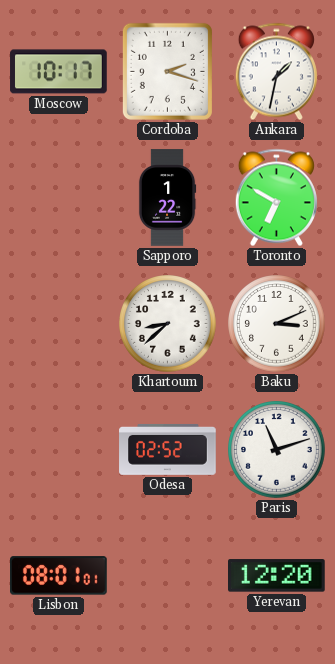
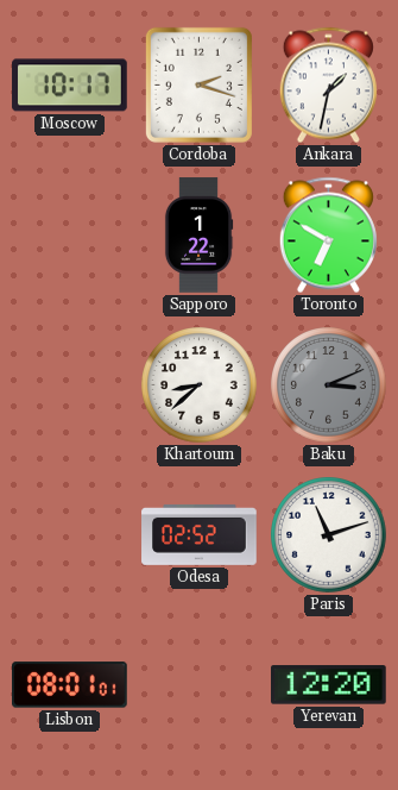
Baku dial: white -> grey (329, 385)
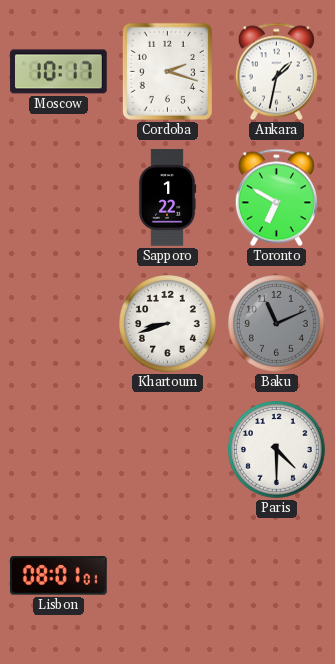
Khartoum: 8:38 -> 8:42 (168, 324)
Baku: 3:11 -> 11:11 (277, 324)
Odesa: 02:52 -> none (200, 534)
Paris: 11:12 -> 4:30 (277, 450)
Yerevan: 12:20 -> none (329, 685)
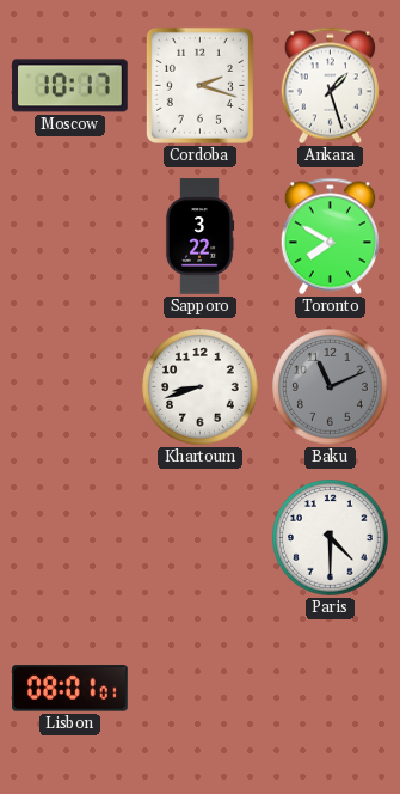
Ankara: 1:32 -> 1:27 (330, 86)
Sapporo: 1:22 -> 3:22 (199, 237)
Toronto: 6:50 -> 7:50 (330, 237)
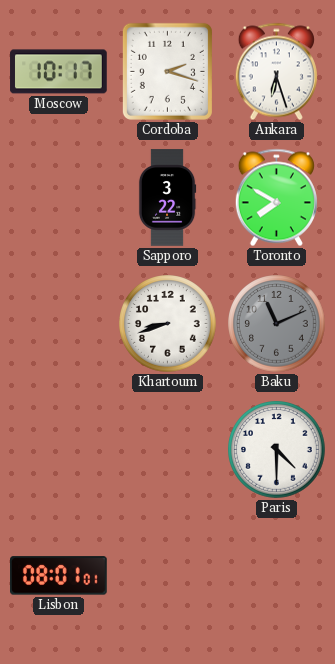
Ankara: 1:27 -> 6:27 (276, 72)
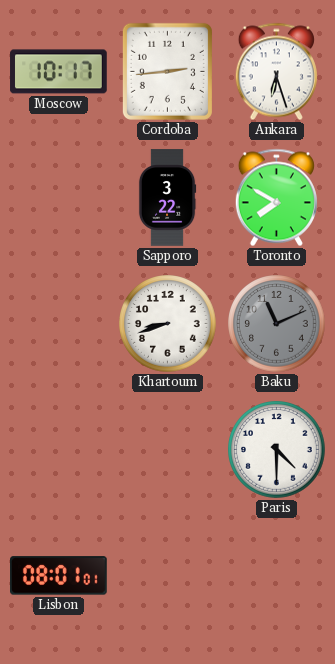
Cordoba: 2:18 -> 2:44 (167, 71)
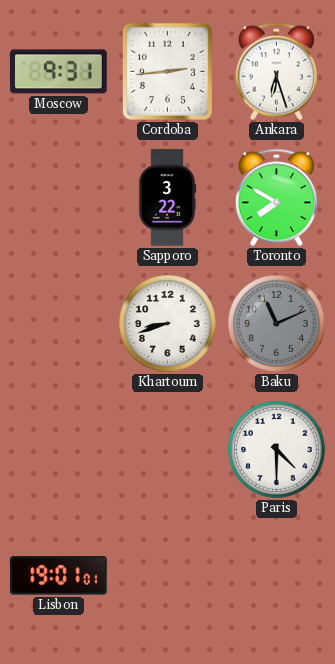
Moscow: 10:17 -> 9:31 (59, 72)
Lisbon: 08:01 -> 19:01 (59, 576)
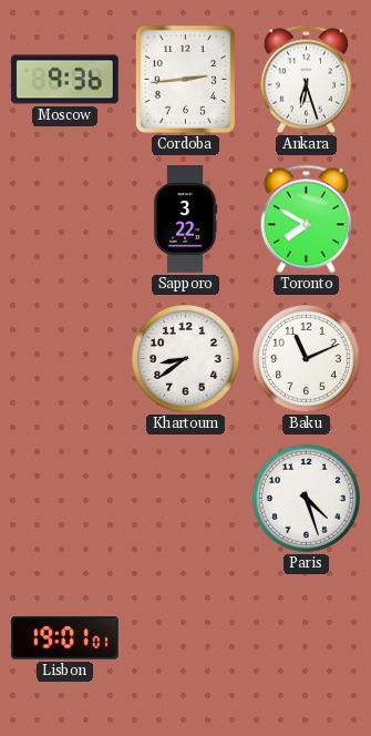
Moscow: 9:31 -> 9:36 (65, 80)
Khartoum: 8:42 -> 8:39 (186, 359)
Baku dial: grey -> white (307, 359)
Paris: 4:30 -> 4:27 (307, 499)
